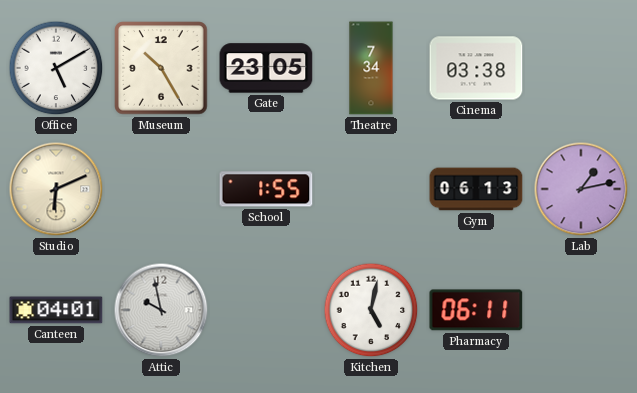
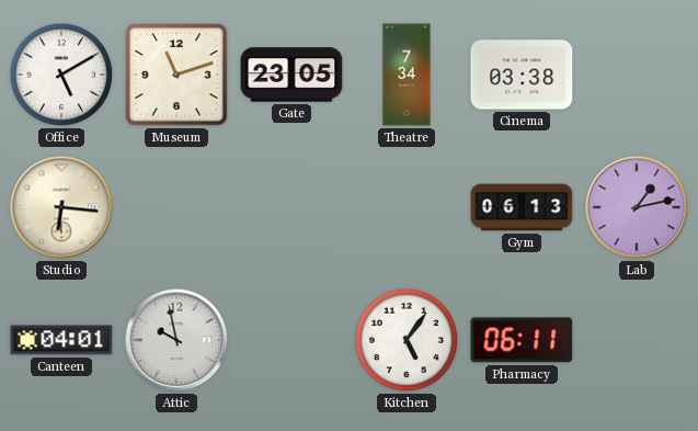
Museum: 10:25 -> 11:12 (176, 75)
Studio: 6:11 -> 6:16 (61, 207)
School: 1:55 -> none (266, 189)
Kitchen: 5:02 -> 5:06 (407, 340)
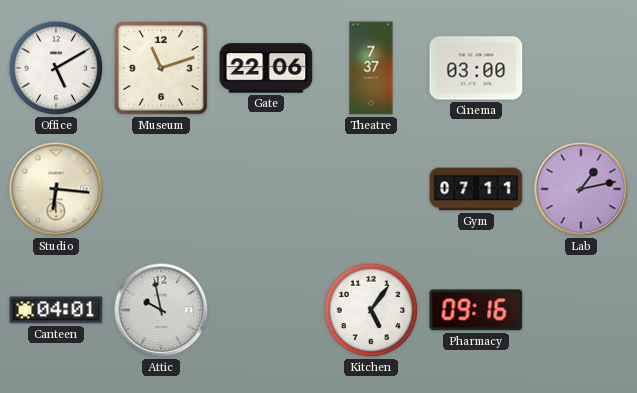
Gate: 23:05 -> 22:06 (266, 68)
Theatre: 7:34 -> 7:37 (371, 68)
Cinema: 03:38 -> 03:00 (476, 68)
Gym: 06:13 -> 07:11 (476, 189)
Pharmacy: 06:11 -> 09:16 (476, 310)
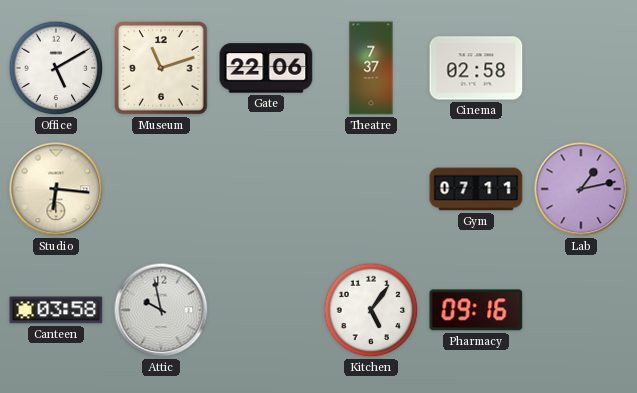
Cinema: 03:00 -> 02:58 (476, 68)
Canteen: 04:01 -> 03:58 (56, 310)
